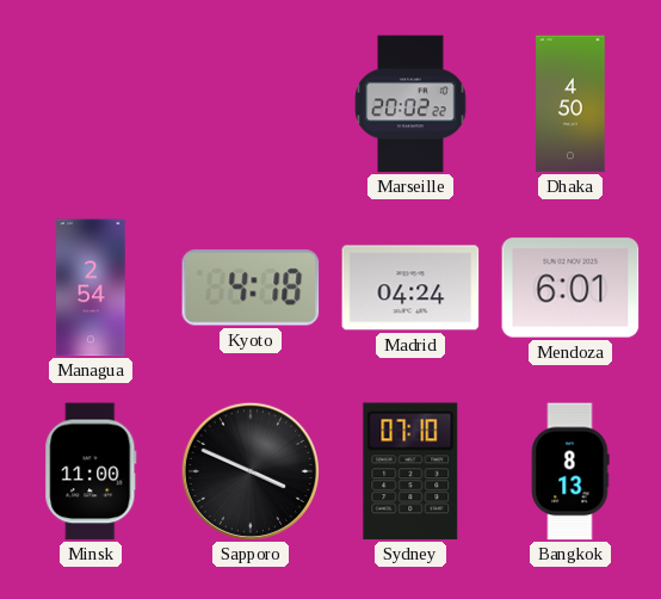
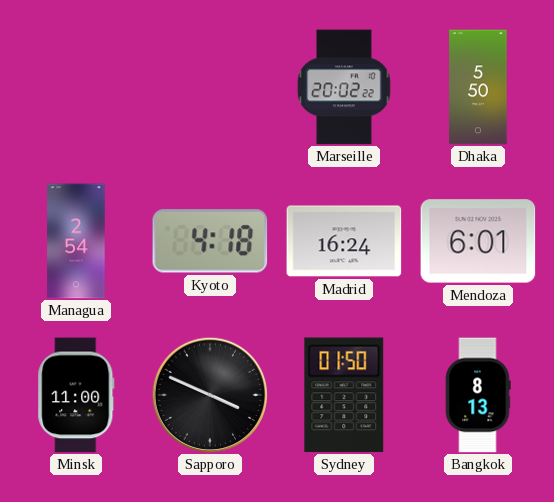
Dhaka: 4:50 -> 5:50 (478, 87)
Madrid: 04:24 -> 16:24 (344, 241)
Sydney: 07:10 -> 01:50 (344, 395)
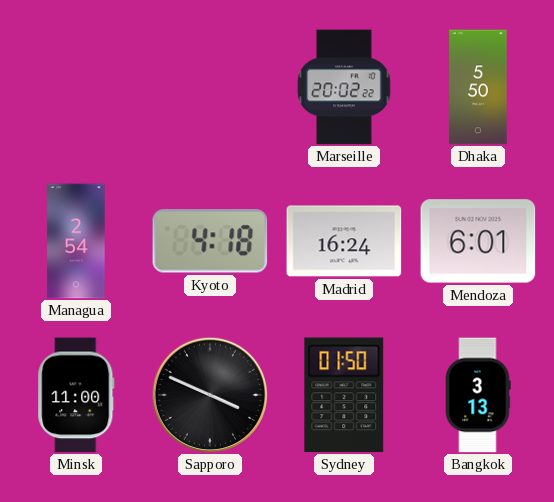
Bangkok: 8:13 -> 3:13 (478, 395)
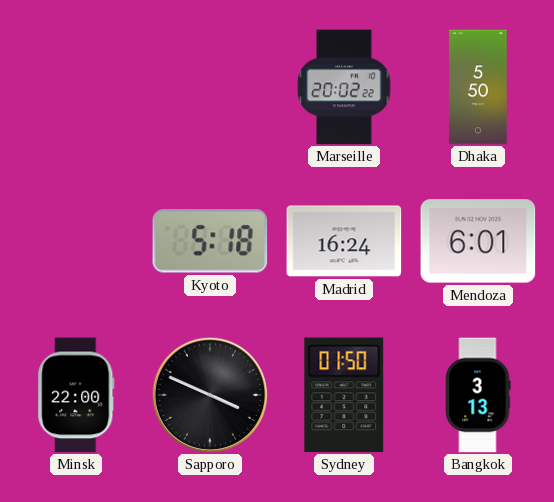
Managua: 2:54 -> none (76, 241)
Kyoto: 4:18 -> 5:18 (210, 241)
Minsk: 11:00 -> 22:00 (76, 395)
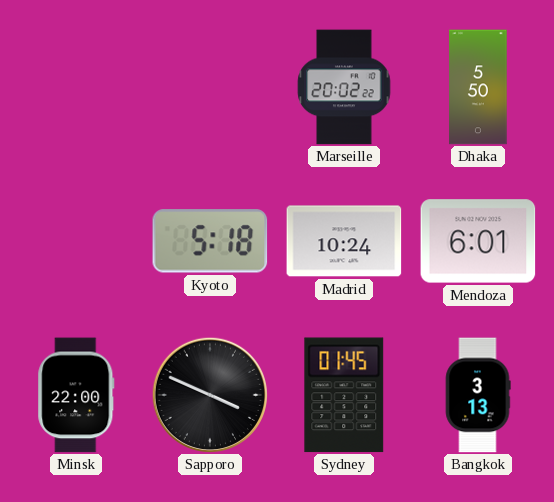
Madrid: 16:24 -> 10:24 (344, 241)
Sydney: 01:50 -> 01:45 (344, 395)
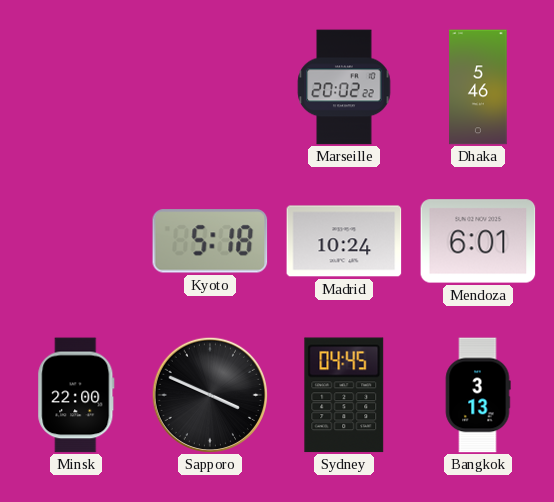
Dhaka: 5:50 -> 5:46 (478, 87)
Sydney: 01:45 -> 04:45 (344, 395)
